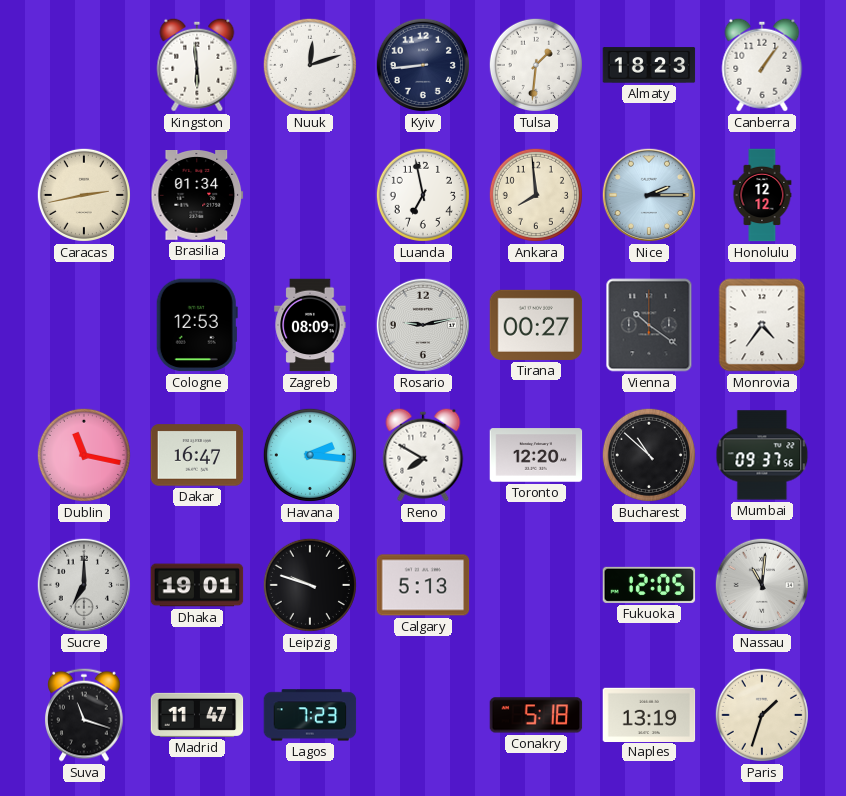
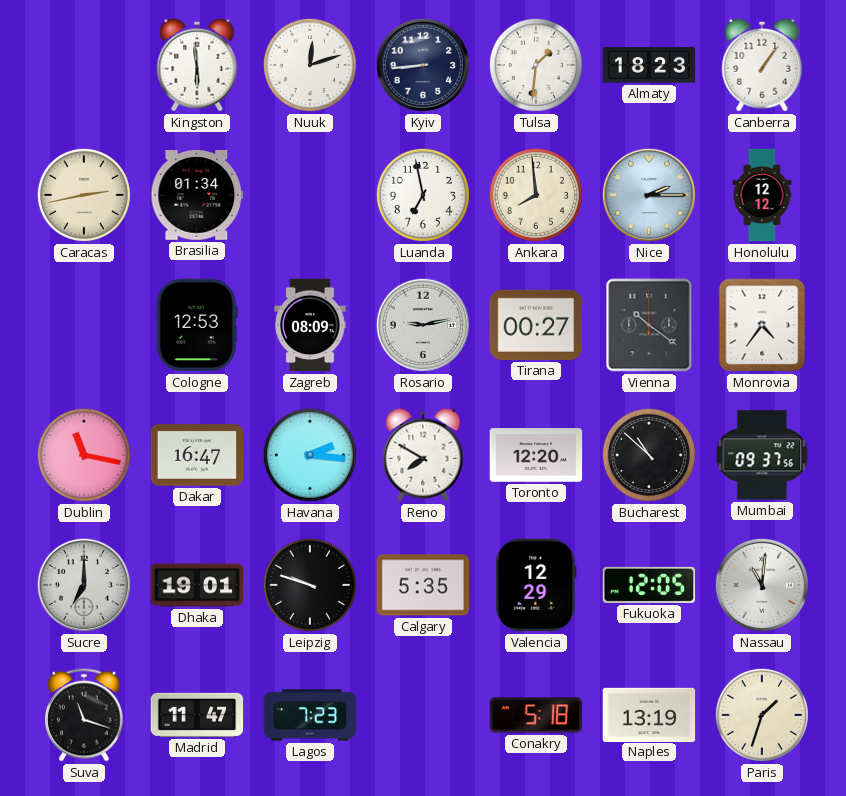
Calgary: 5:13 -> 5:35 (423, 585)
Valencia: none -> 12:29 (536, 585)
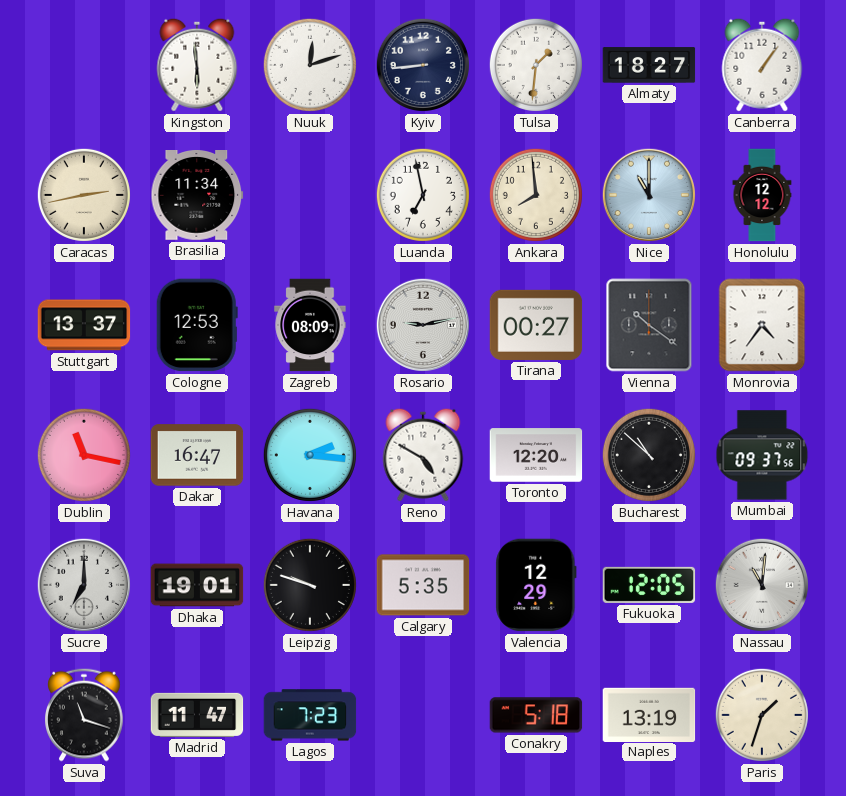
Almaty: 18:23 -> 18:27 (649, 65)
Brasilia: 01:34 -> 11:34 (197, 196)
Nice: 2:15 -> 11:00 (649, 195)
Stuttgart: none -> 13:37 (84, 325)
Reno: 7:50 -> 4:50 (423, 455)
